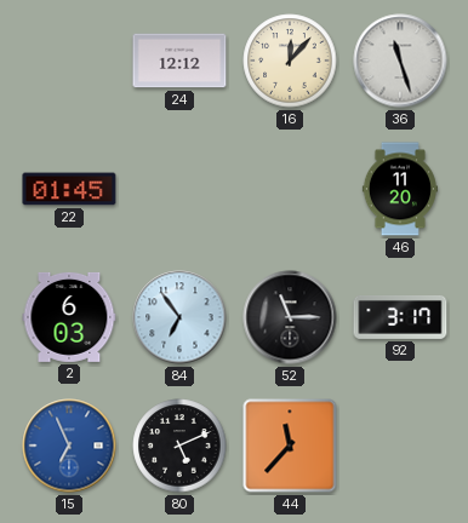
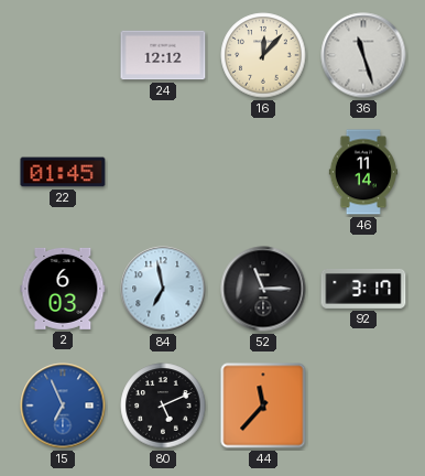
46: 11:20 -> 11:14 (363, 172)
84: 6:54 -> 6:58 (163, 289)
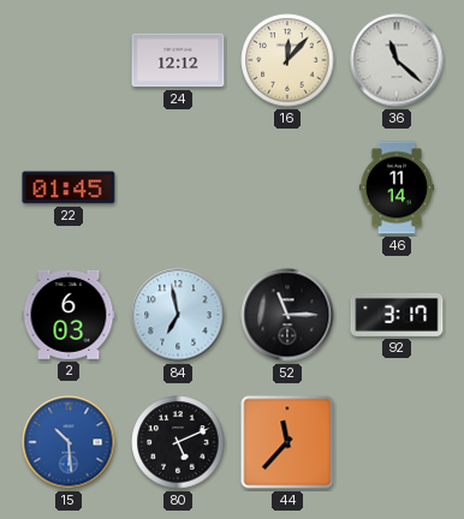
36: 11:27 -> 11:22 (397, 60)
15: 6:56 -> 10:29 (69, 442)
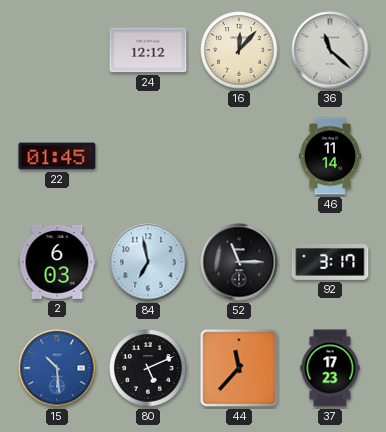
37: none -> 17:23 (330, 368)
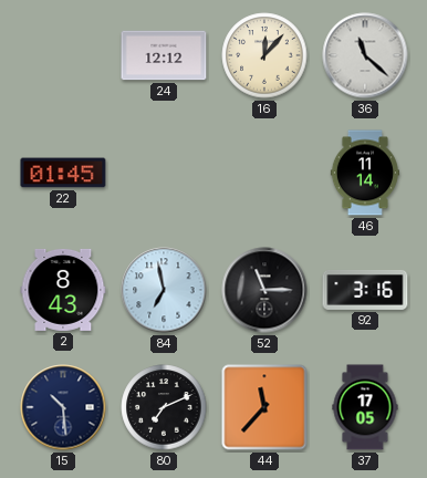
2: 6:03 -> 8:43 (63, 290)
92: 3:17 -> 3:16 (365, 290)
15 dial: blue -> navy (63, 407)
80: 5:11 -> 7:11 (164, 407)
37: 17:23 -> 17:05 (365, 407)
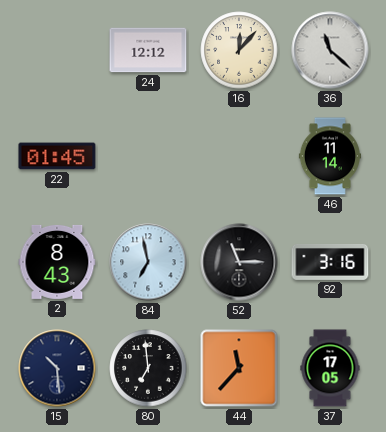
80: 7:11 -> 6:59 (148, 368)
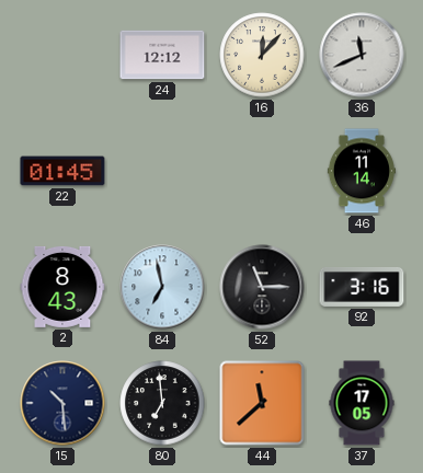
36: 11:22 -> 11:41 (362, 55)
44: 11:37 -> 11:38 (262, 403)
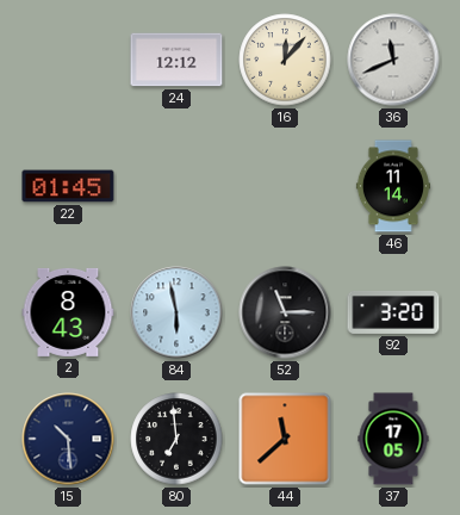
84: 6:58 -> 5:58 (176, 312)
92: 3:16 -> 3:20 (393, 312)
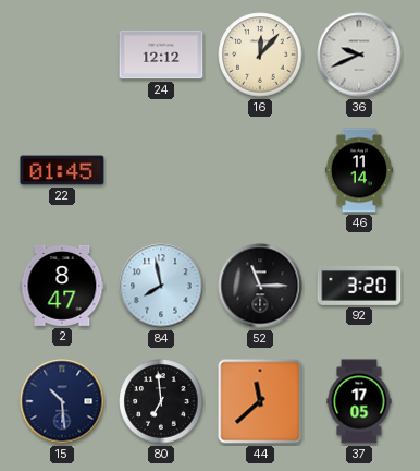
36: 11:41 -> 9:41 (359, 55)
2: 8:43 -> 8:47 (62, 286)
84: 5:58 -> 7:58 (161, 286)
